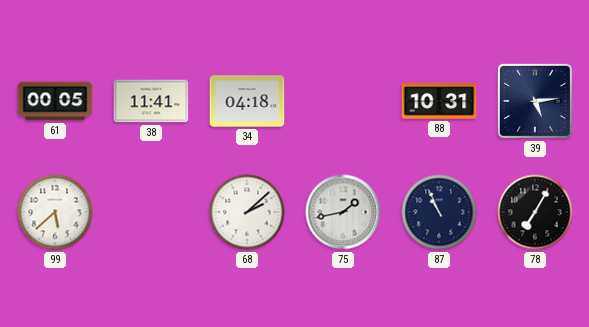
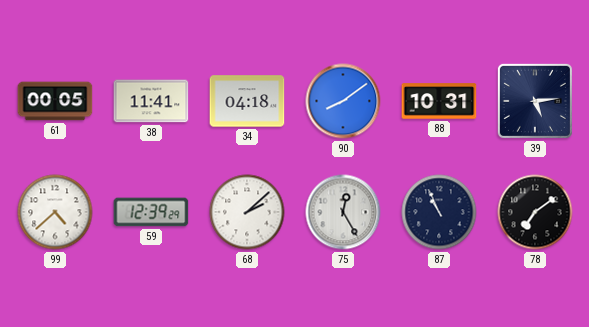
90: none -> 8:09 (343, 101)
99: 5:38 -> 4:38 (55, 212)
59: none -> 12:39 (151, 212)
75: 1:43 -> 12:25 (343, 212)
78: 7:05 -> 7:09 (535, 212)
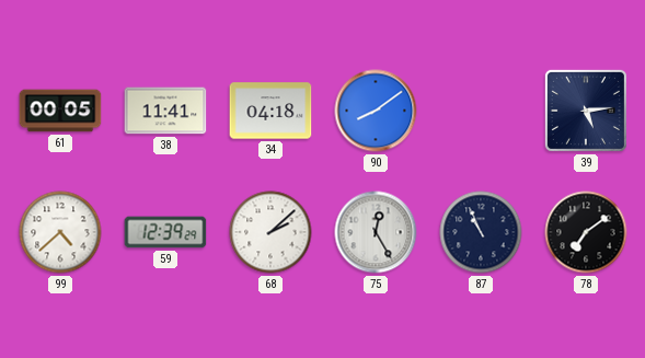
88: 10:31 -> none (439, 101)
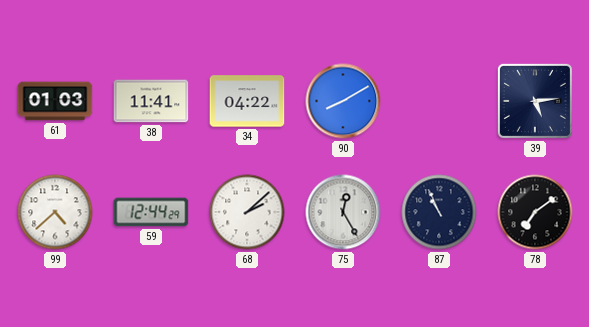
61: 00:05 -> 01:03 (55, 101)
34: 04:18 -> 04:22 (247, 101)
90: 8:09 -> 8:10 (343, 101)
59: 12:39 -> 12:44 (151, 212)
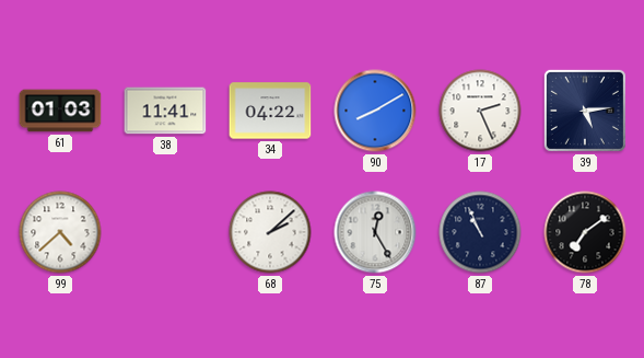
17: none -> 2:26 (480, 111)
59: 12:44 -> none (151, 212)
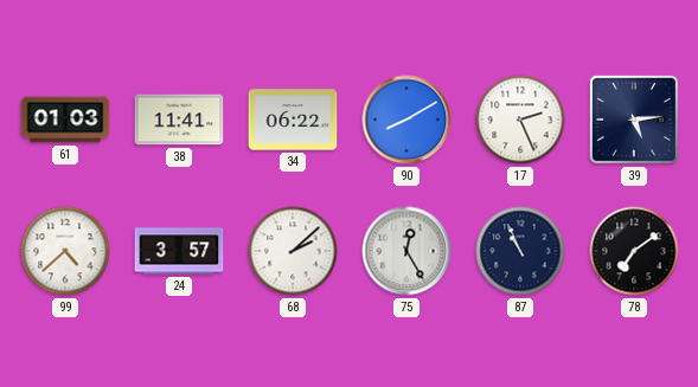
34: 04:22 -> 06:22 (293, 120)
24: none -> 3:57 (179, 251)
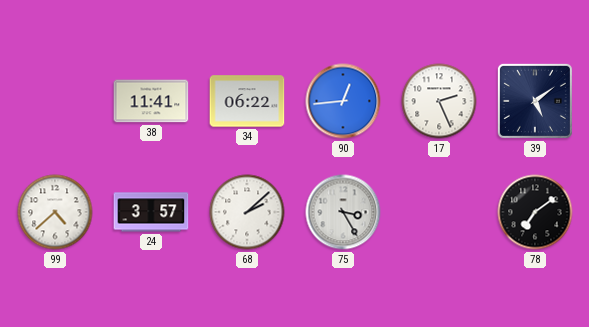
61: 01:03 -> none (65, 120)
90: 8:10 -> 12:44 (343, 101)
39: 5:14 -> 5:09 (535, 101)
75: 12:25 -> 3:25 (343, 212)
87: 10:56 -> none (520, 251)
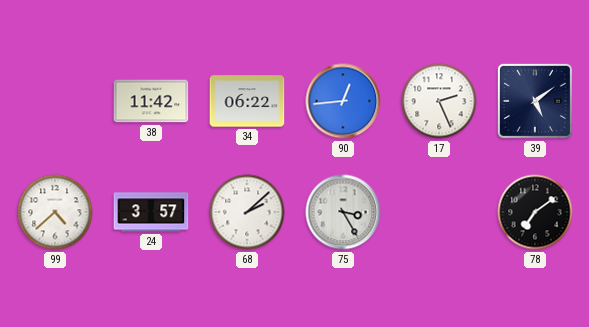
38: 11:41 -> 11:42 (151, 101)
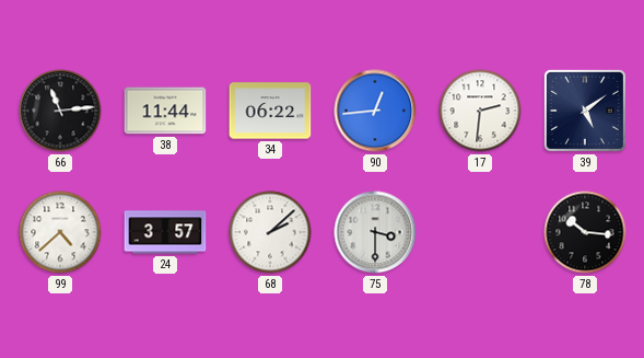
66: none -> 11:14 (60, 111)
38: 11:42 -> 11:44 (165, 111)
17: 2:26 -> 2:31 (480, 111)
75: 3:25 -> 3:30 (375, 232)
78: 7:09 -> 10:16 (585, 232)
